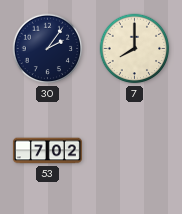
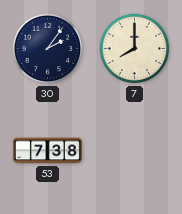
53: 7:02 -> 7:38 (47, 151)
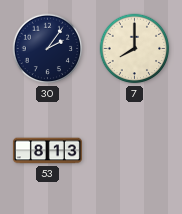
53: 7:38 -> 8:13 (47, 151)
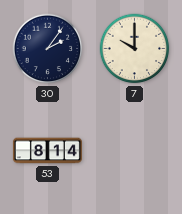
7: 8:00 -> 10:00 (135, 49)
53: 8:13 -> 8:14 (47, 151)
